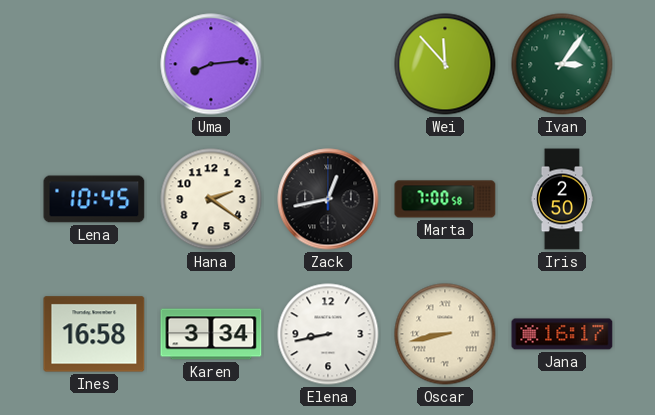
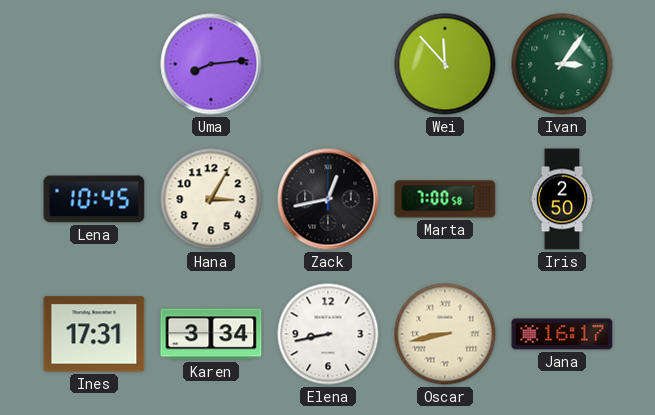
Hana: 2:21 -> 3:05 (211, 199)
Ines: 16:58 -> 17:31 (94, 334)
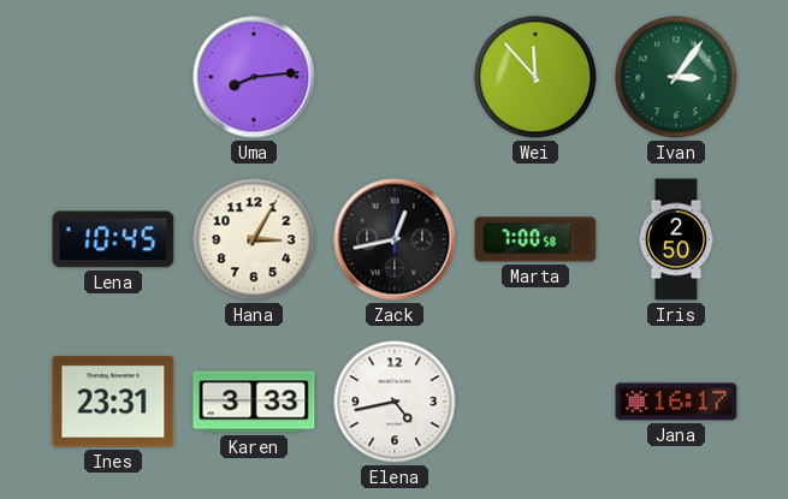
Ines: 17:31 -> 23:31 (113, 402)
Karen: 3:34 -> 3:33 (254, 402)
Elena: 8:43 -> 4:43 (395, 402)
Oscar: 8:43 -> none (445, 334)
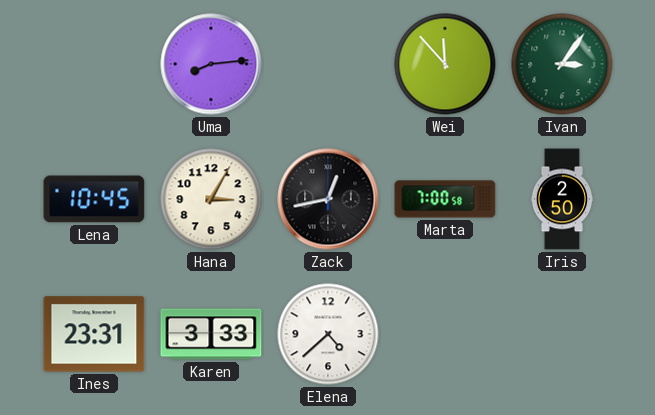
Elena: 4:43 -> 4:38 (328, 334)
Jana: 16:17 -> none (676, 402)
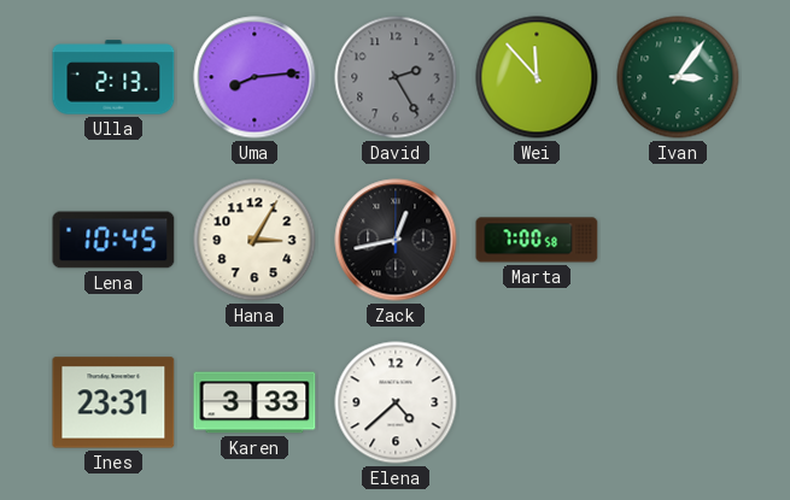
Ulla: none -> 2:13 (113, 77)
David: none -> 2:25 (396, 77)
Iris: 2:50 -> none (561, 199)
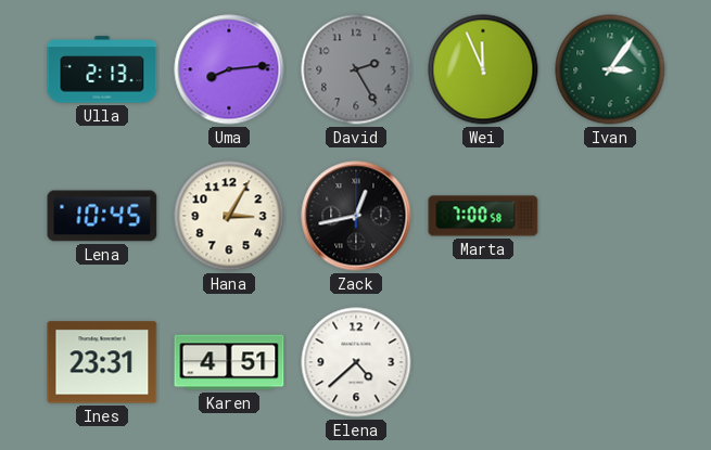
Wei: 11:53 -> 11:56 (483, 69)
Karen: 3:33 -> 4:51 (229, 362)
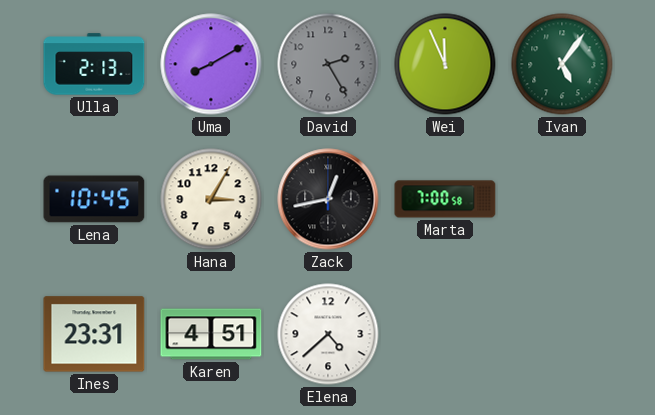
Uma: 8:14 -> 8:10 (211, 64)
Ivan: 3:06 -> 5:06 (562, 64)
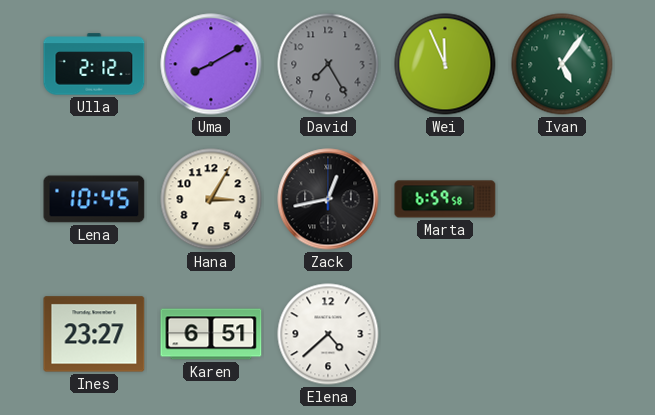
Ulla: 2:13 -> 2:12 (94, 64)
David: 2:25 -> 7:25 (328, 64)
Marta: 7:00 -> 6:59 (445, 199)
Ines: 23:31 -> 23:27 (94, 334)
Karen: 4:51 -> 6:51 (211, 334)
